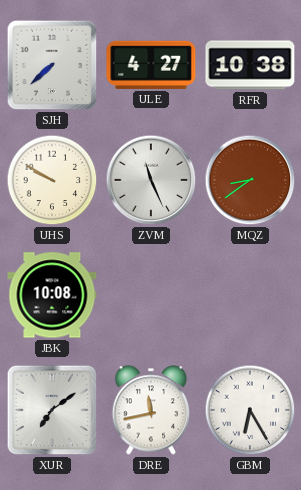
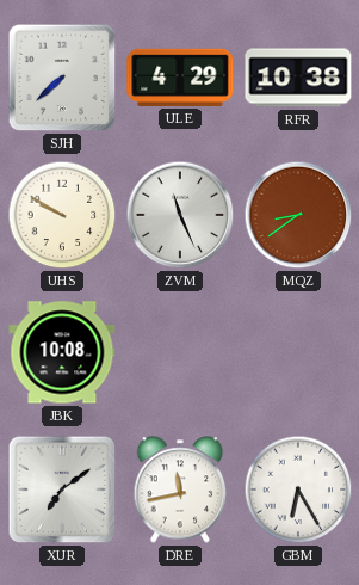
ULE: 4:27 -> 4:29 (180, 78)
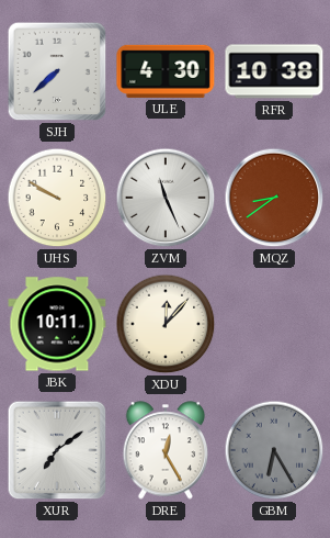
ULE: 4:29 -> 4:30 (166, 71)
JBK: 10:08 -> 10:11 (57, 324)
XDU: none -> 12:07 (166, 324)
DRE: 11:43 -> 12:25 (166, 450)
GBM dial: white -> grey (274, 450)
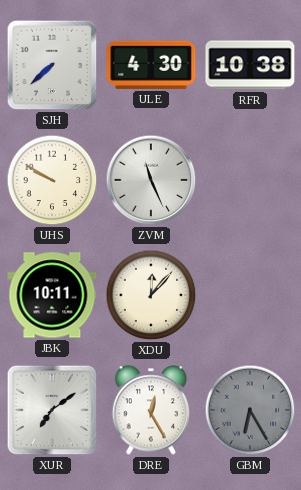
MQZ: 8:39 -> none (274, 198)
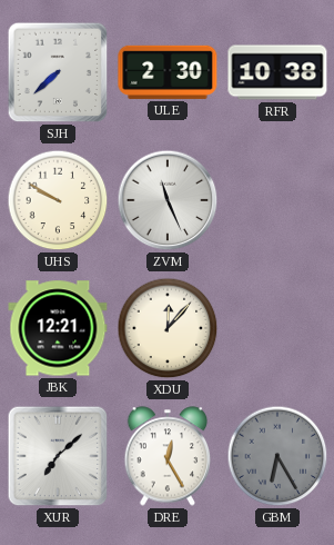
ULE: 4:30 -> 2:30 (168, 72)
JBK: 10:11 -> 12:21 (58, 328)
XUR: 7:09 -> 7:08 (58, 456)
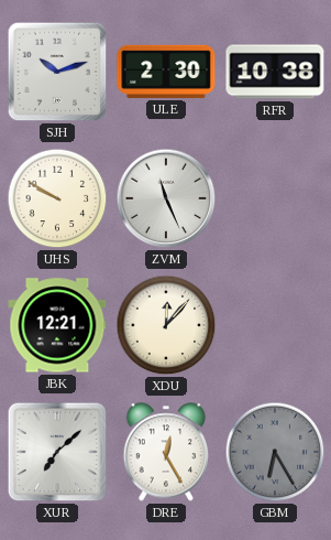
SJH: 7:38 -> 10:12 (57, 72)
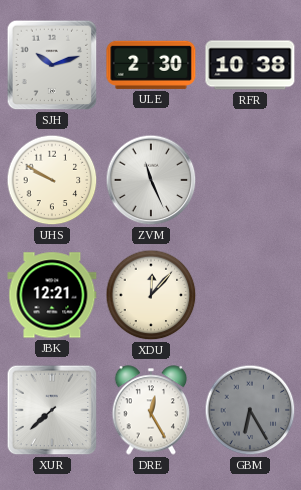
XUR: 7:08 -> 7:38 (52, 410)
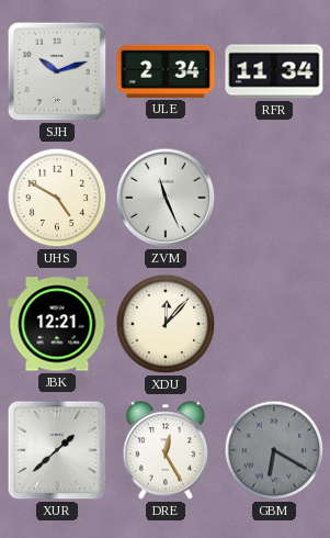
ULE: 2:30 -> 2:34 (166, 71)
RFR: 10:38 -> 11:34 (274, 71)
UHS: 9:50 -> 4:50 (57, 198)
XUR: 7:38 -> 1:38 (57, 450)
GBM: 6:25 -> 6:20 (274, 450)
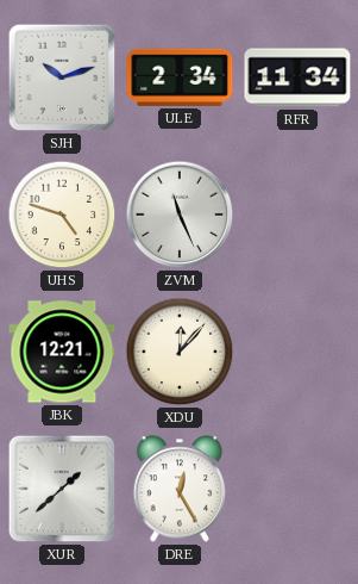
UHS: 4:50 -> 4:48 (62, 215)
GBM: 6:20 -> none (274, 450)
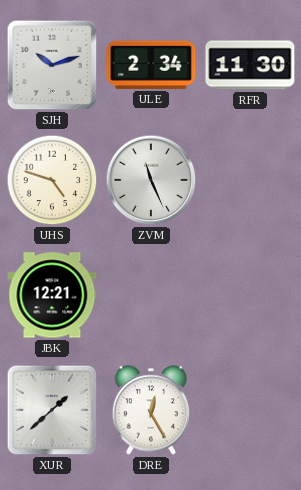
RFR: 11:34 -> 11:30 (250, 65)
XDU: 12:07 -> none (180, 352)
